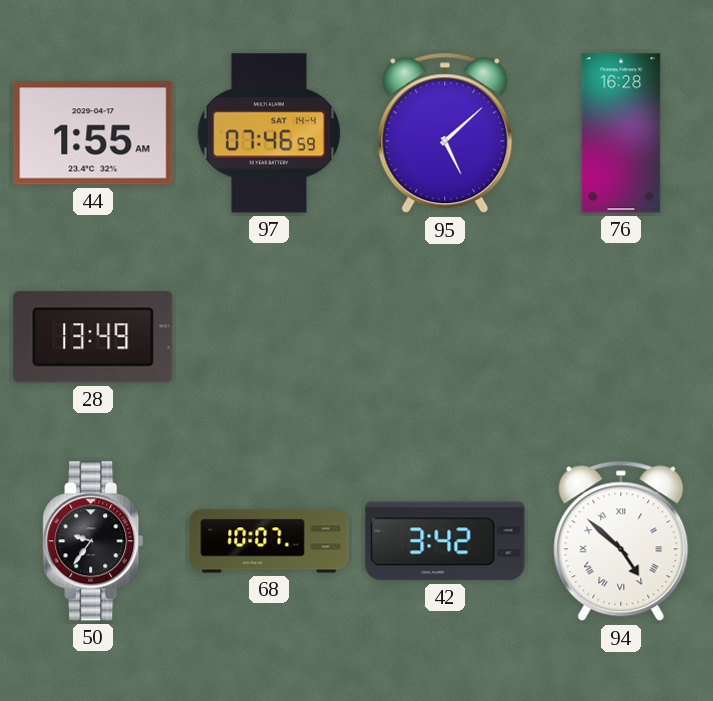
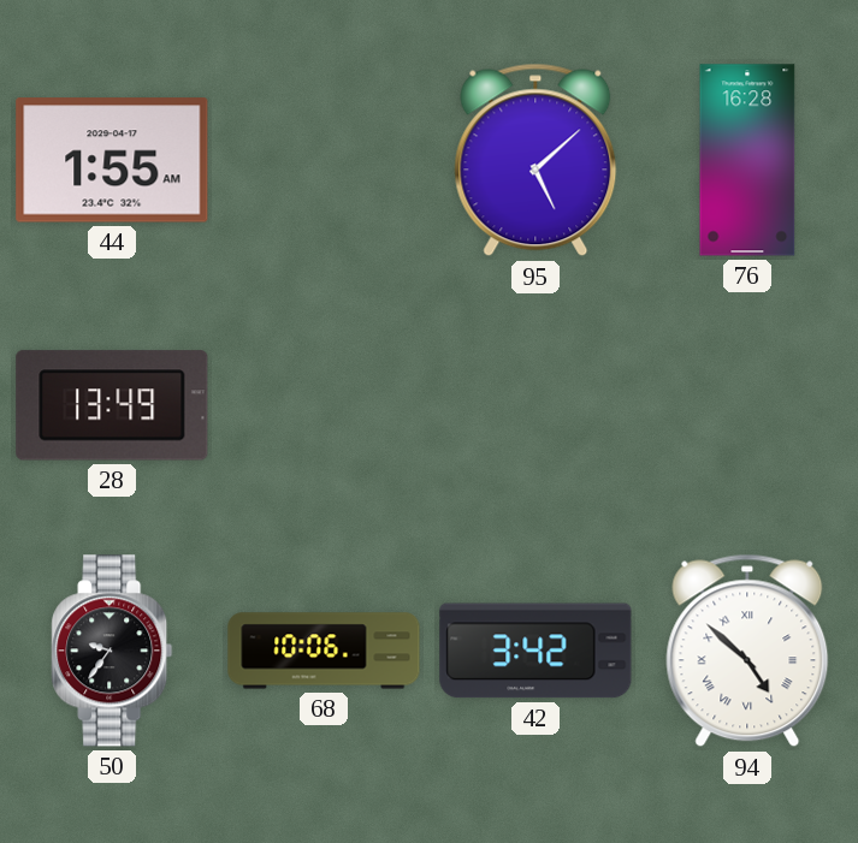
97: 07:46 -> none (269, 133)
68: 10:07 -> 10:06 (324, 651)
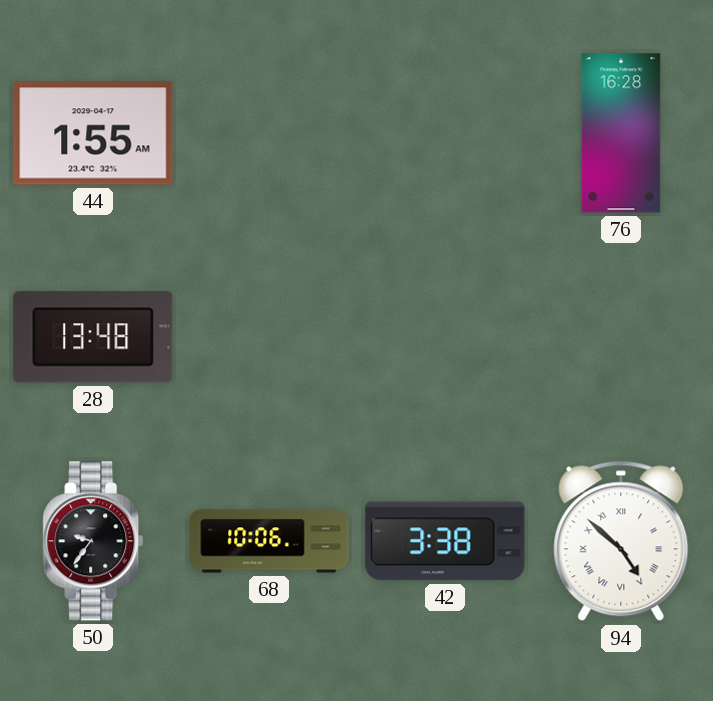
95: 5:08 -> none (535, 160)
28: 13:49 -> 13:48 (93, 337)
42: 3:42 -> 3:38 (445, 541)
